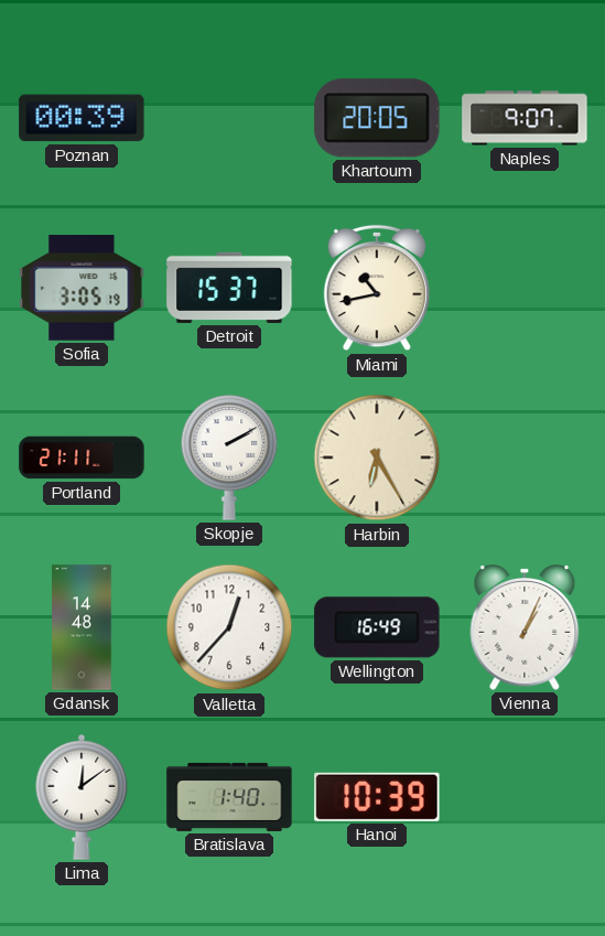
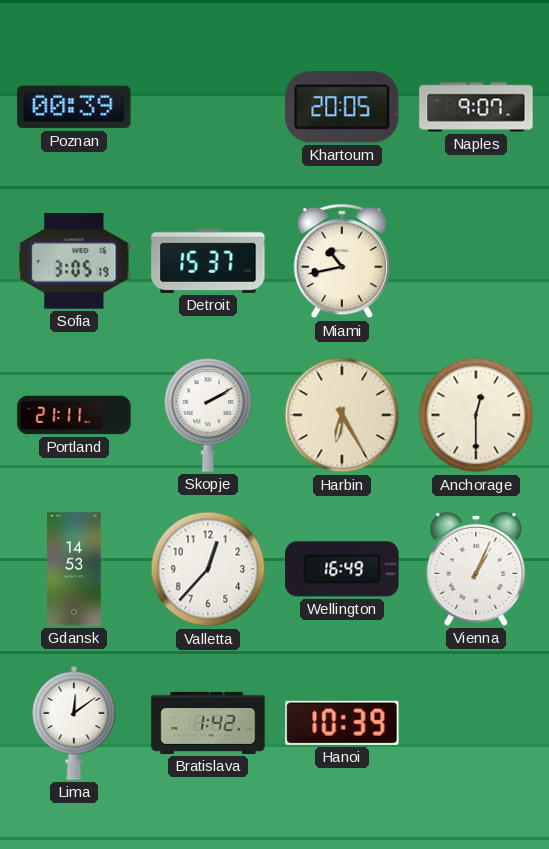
Anchorage: none -> 12:30 (476, 415)
Gdansk: 14:48 -> 14:53 (74, 569)
Bratislava: 1:40 -> 1:42 (208, 723)
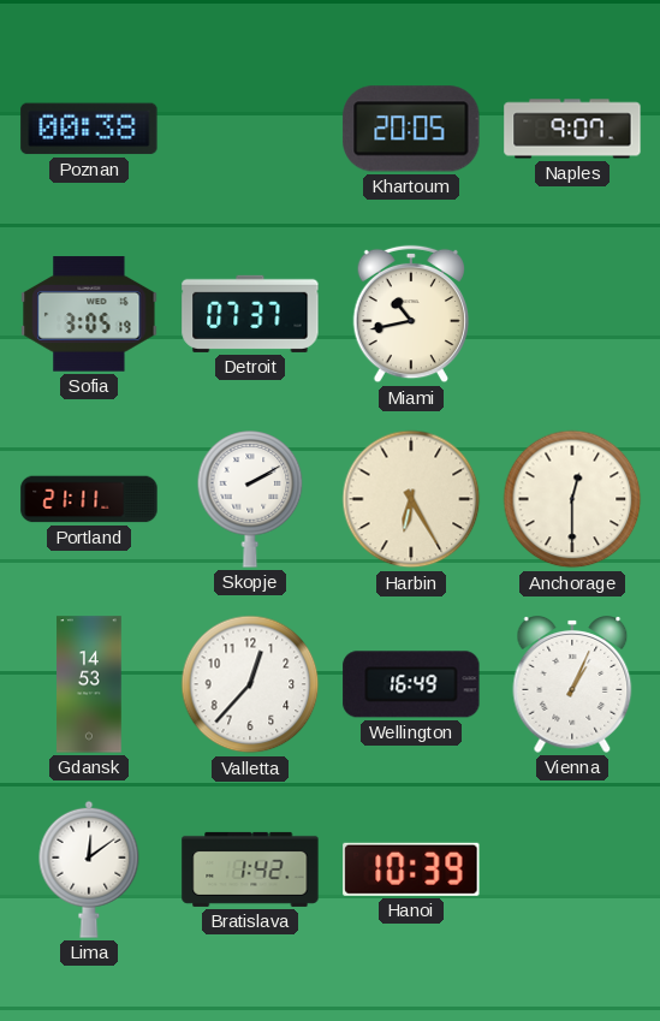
Poznan: 00:39 -> 00:38 (89, 129)
Detroit: 15:37 -> 07:37 (250, 314)
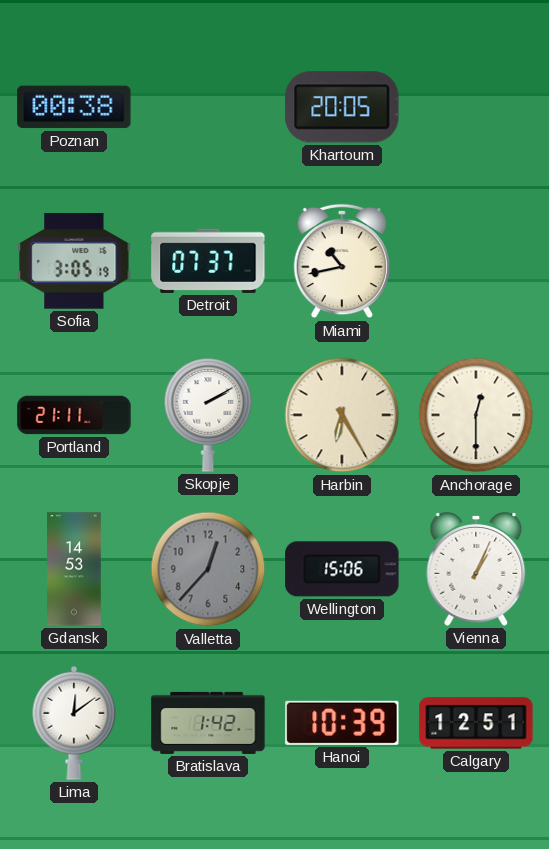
Naples: 9:07 -> none (572, 129)
Valletta dial: white -> grey (208, 569)
Wellington: 16:49 -> 15:06 (342, 569)
Calgary: none -> 12:51 (476, 723)
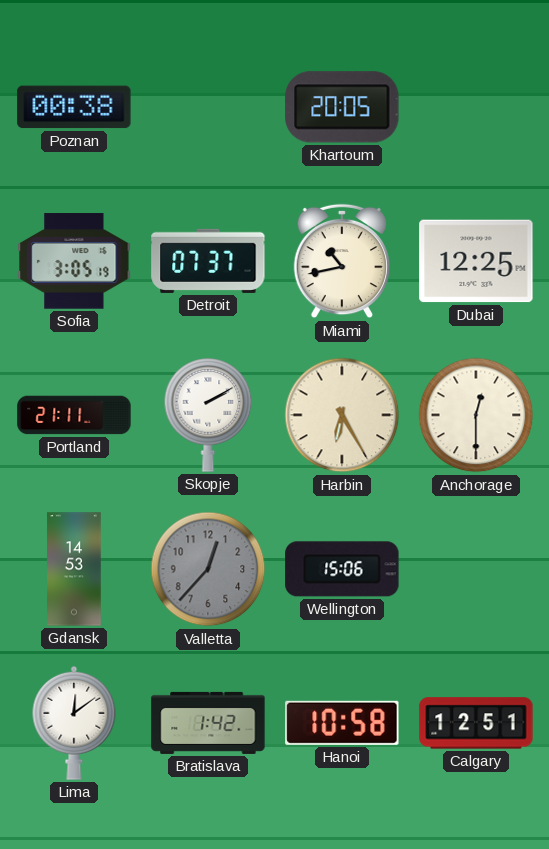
Dubai: none -> 12:25 (476, 261)
Vienna: 1:04 -> none (476, 570)
Hanoi: 10:39 -> 10:58 (342, 723)
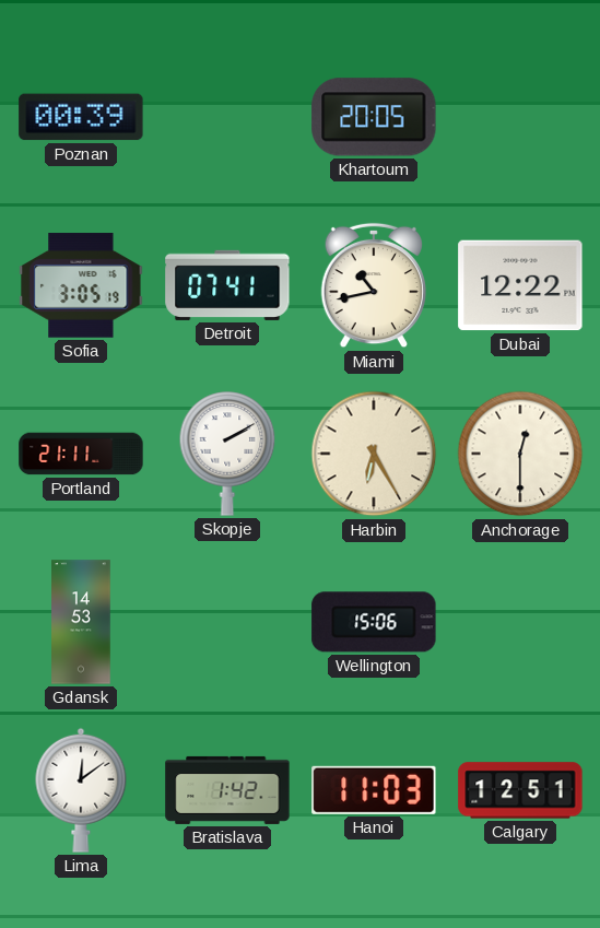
Poznan: 00:38 -> 00:39 (81, 117)
Detroit: 07:37 -> 07:41 (227, 285)
Dubai: 12:25 -> 12:22 (520, 285)
Valletta: 12:37 -> none (208, 569)
Hanoi: 10:58 -> 11:03 (374, 790)
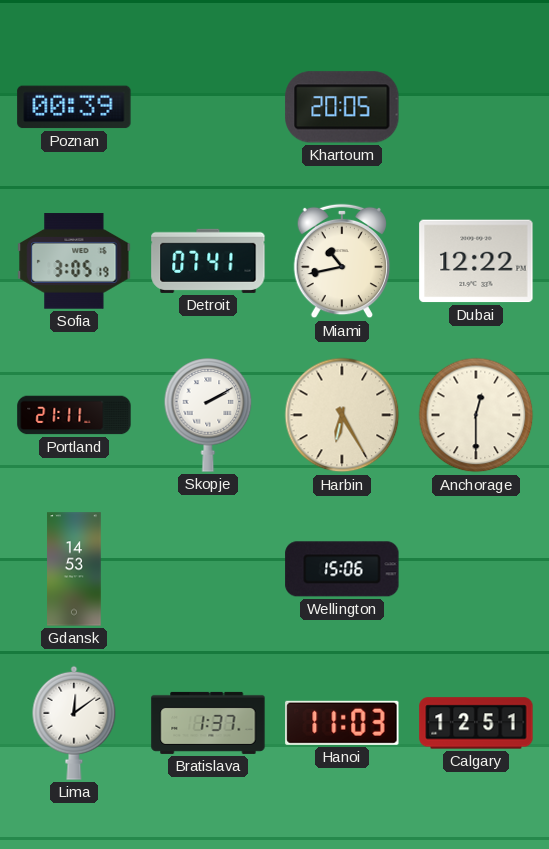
Bratislava: 1:42 -> 1:37 (208, 723)
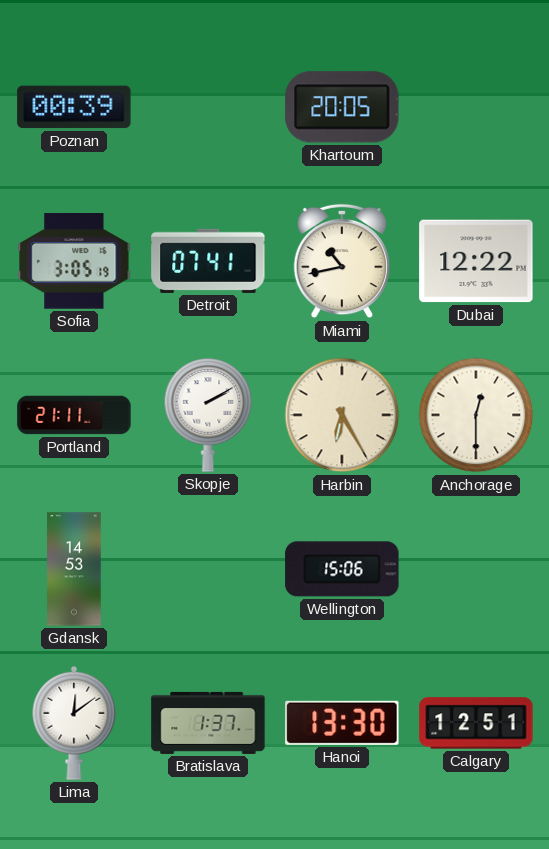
Hanoi: 11:03 -> 13:30 (342, 723)
